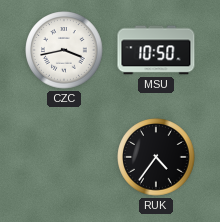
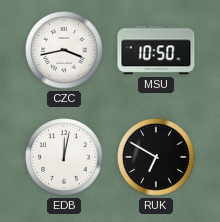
EDB: none -> 12:02 (64, 157)
RUK: 4:36 -> 6:50 (156, 157)
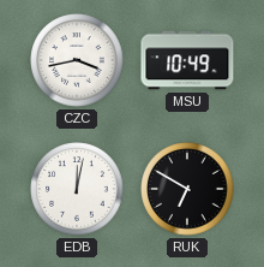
MSU: 10:50 -> 10:49 (187, 60)
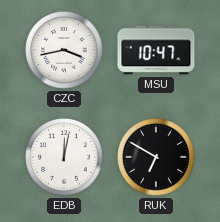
MSU: 10:49 -> 10:47 (156, 50)
